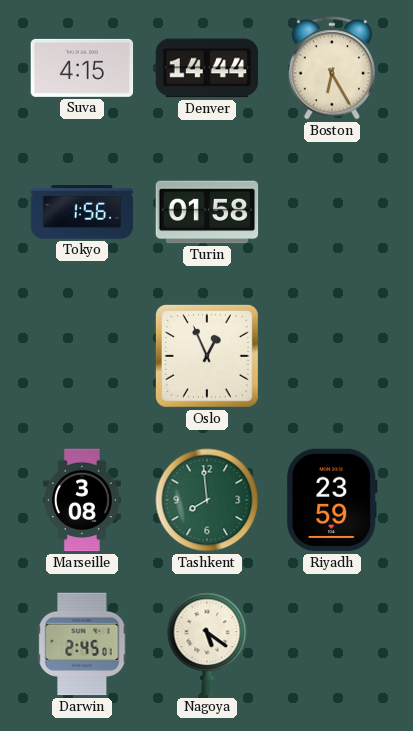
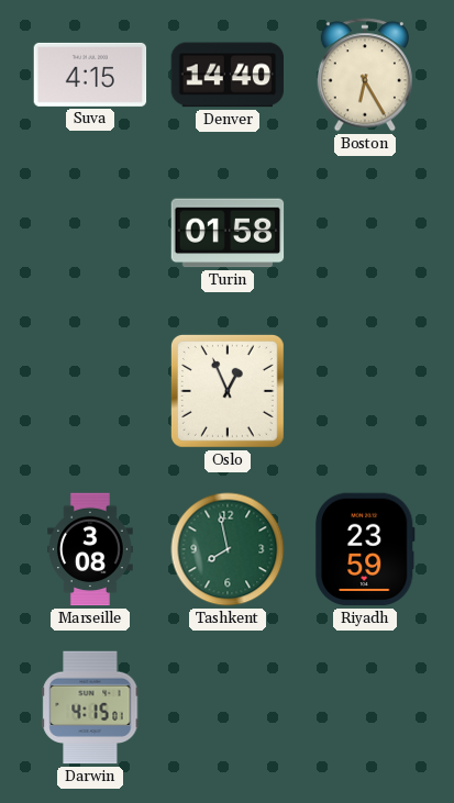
Denver: 14:44 -> 14:40 (228, 75)
Tokyo: 1:56 -> none (82, 212)
Tashkent: 7:59 -> 7:58 (228, 549)
Darwin: 2:45 -> 4:15 (90, 707)
Nagoya: 5:21 -> none (207, 644)
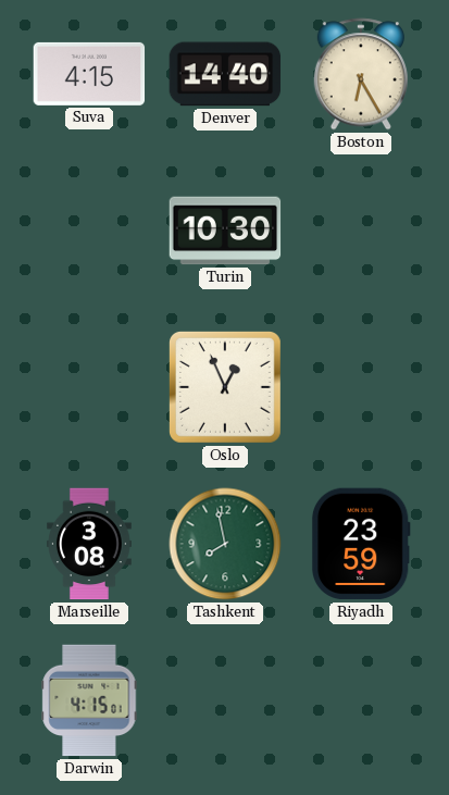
Turin: 01:58 -> 10:30 (225, 231)
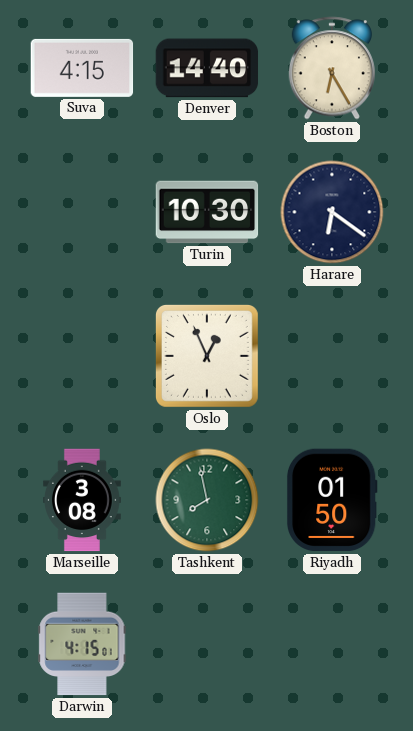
Harare: none -> 6:21 (332, 212)
Riyadh: 23:59 -> 01:50 (332, 500)
